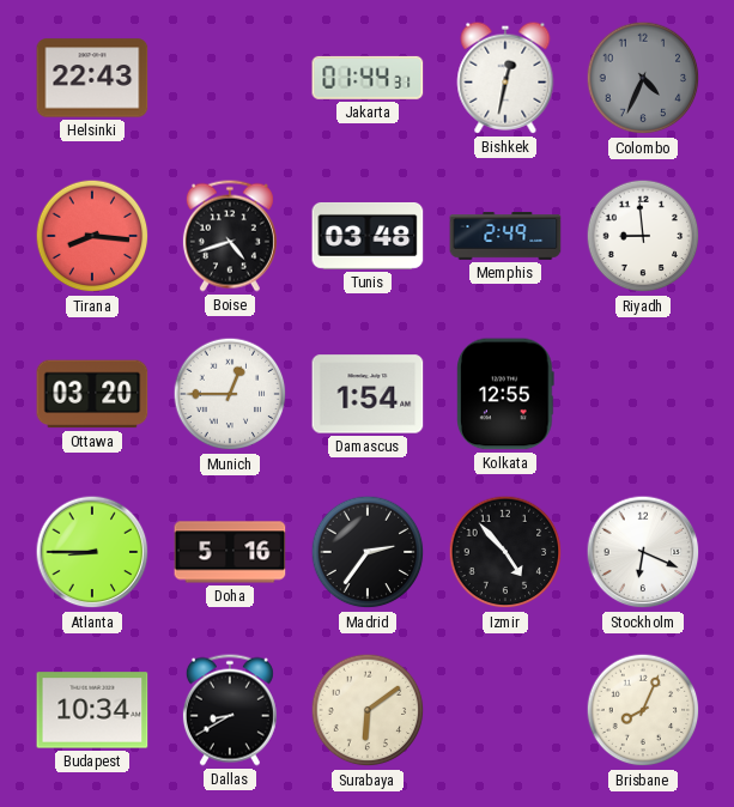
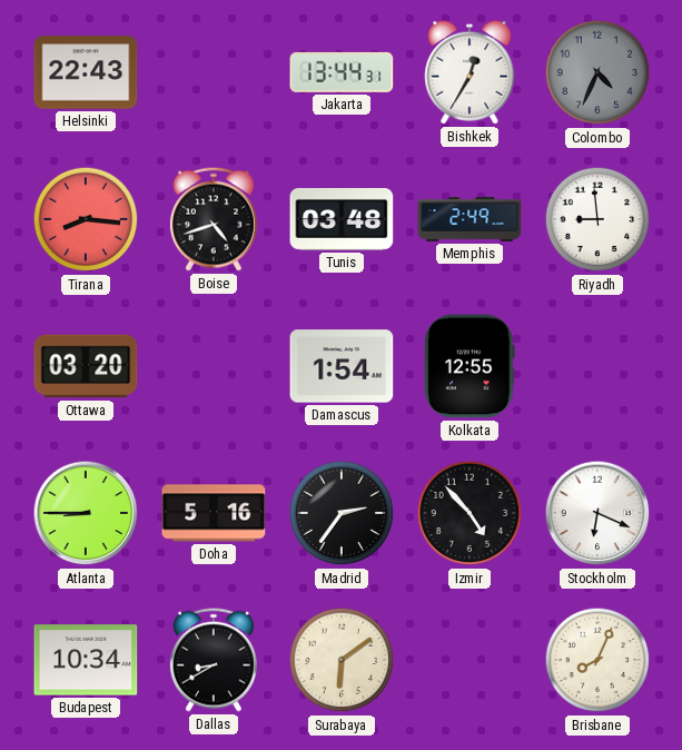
Jakarta: 01:44 -> 13:44 (342, 72)
Bishkek: 12:32 -> 12:35 (470, 72)
Munich: 12:45 -> none (230, 394)
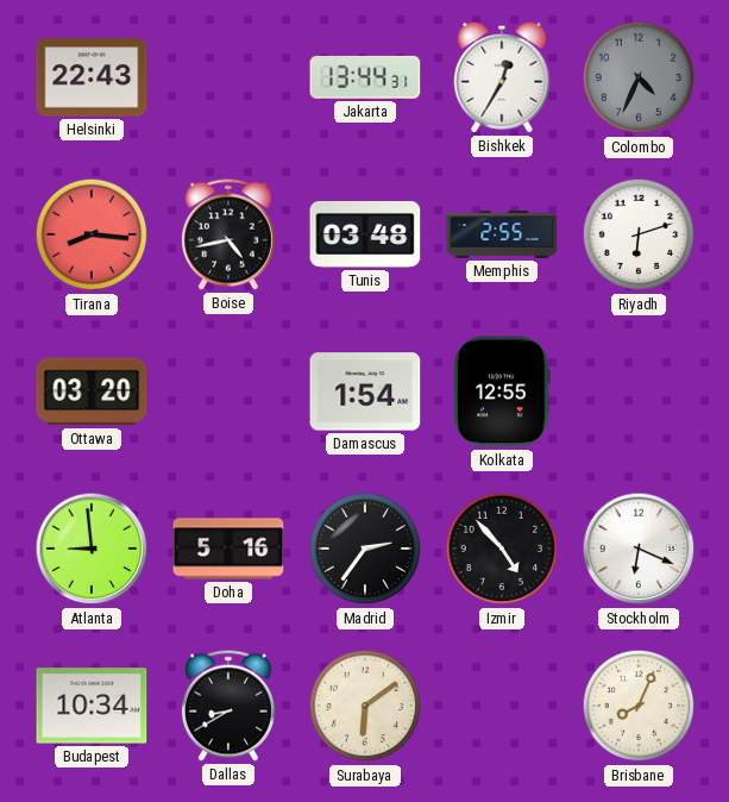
Boise: 4:42 -> 4:43 (228, 234)
Memphis: 2:49 -> 2:55 (502, 234)
Riyadh: 8:59 -> 6:12 (639, 234)
Atlanta: 8:45 -> 8:59 (92, 549)
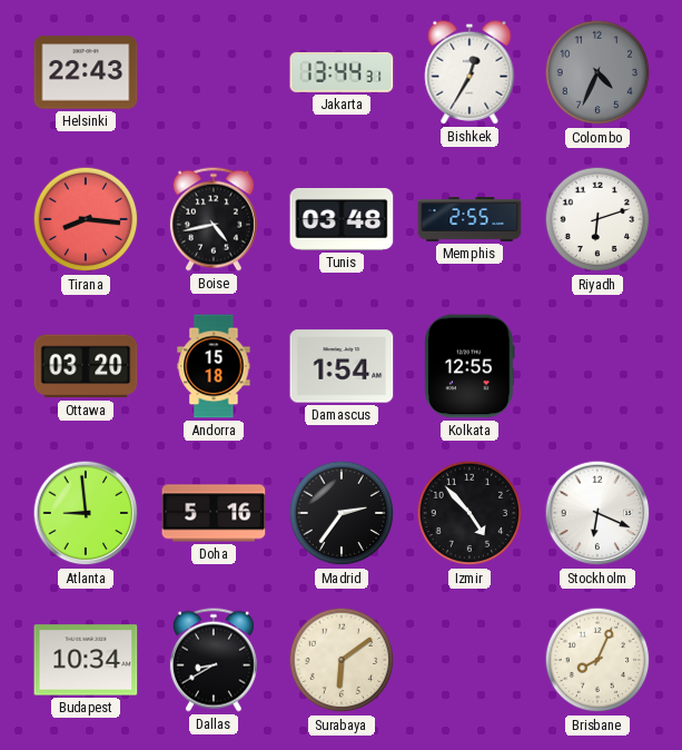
Andorra: none -> 15:18 (214, 366)
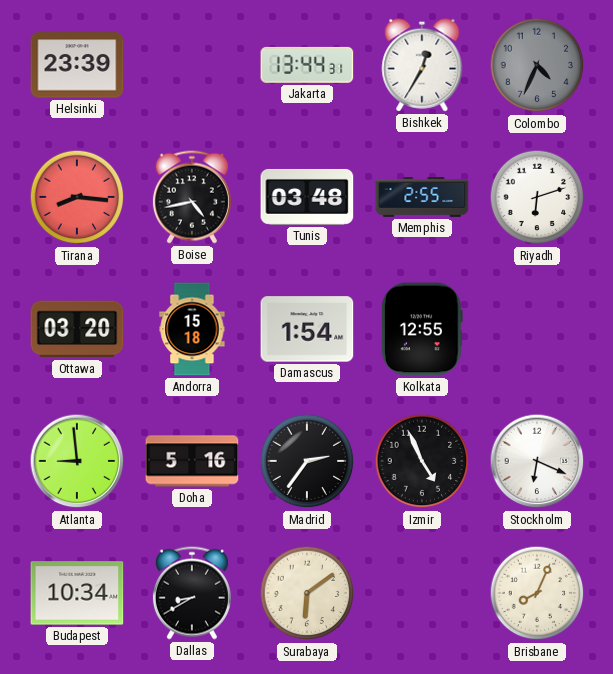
Helsinki: 22:43 -> 23:39 (77, 65)
Izmir: 4:53 -> 4:56 (422, 461)
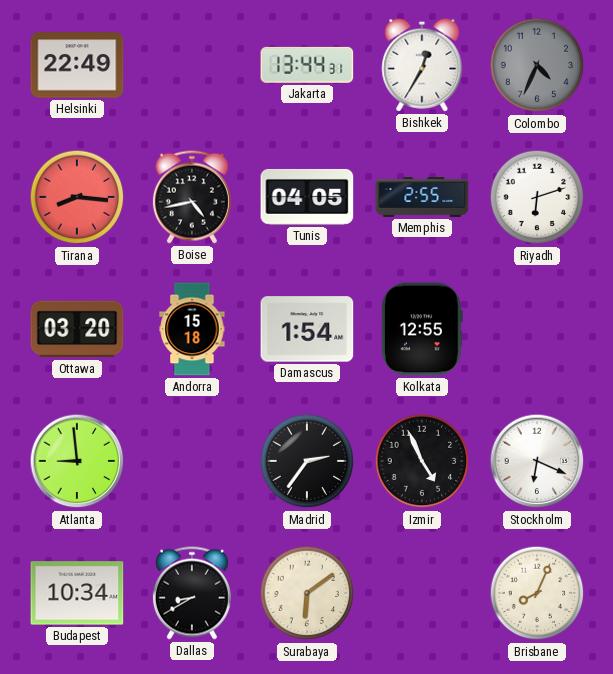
Helsinki: 23:39 -> 22:49 (77, 65)
Tunis: 03:48 -> 04:05 (307, 197)
Doha: 5:16 -> none (192, 461)
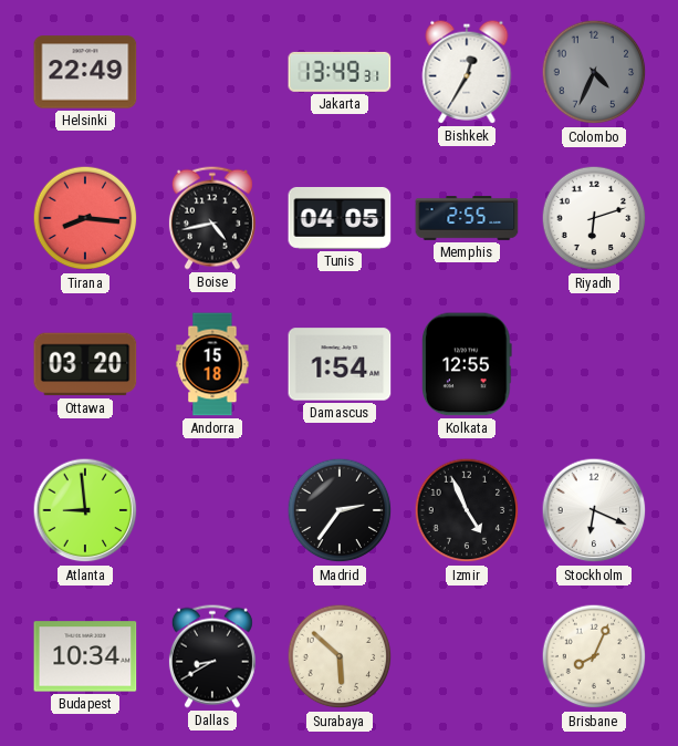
Jakarta: 13:44 -> 13:49 (340, 72)
Surabaya: 6:09 -> 5:52 (340, 656)
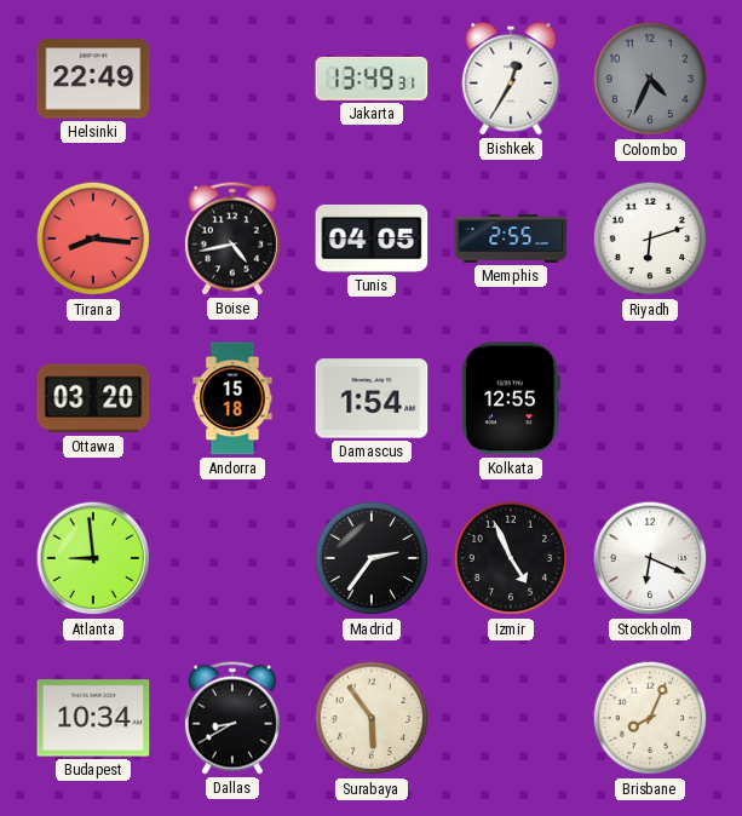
Surabaya: 5:52 -> 5:54 (372, 718)
